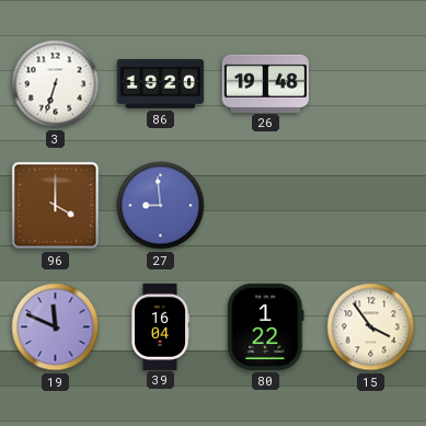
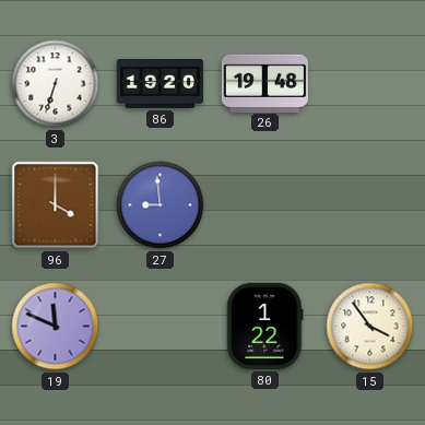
39: 16:04 -> none (159, 326)
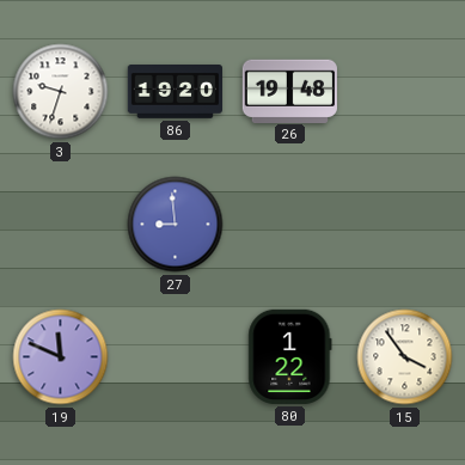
3: 6:33 -> 9:33 (61, 92)
96: 4:00 -> none (56, 205)
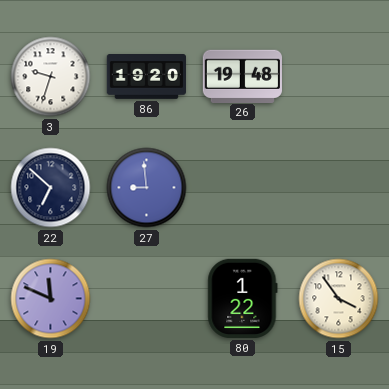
22: none -> 6:52 (51, 188)
